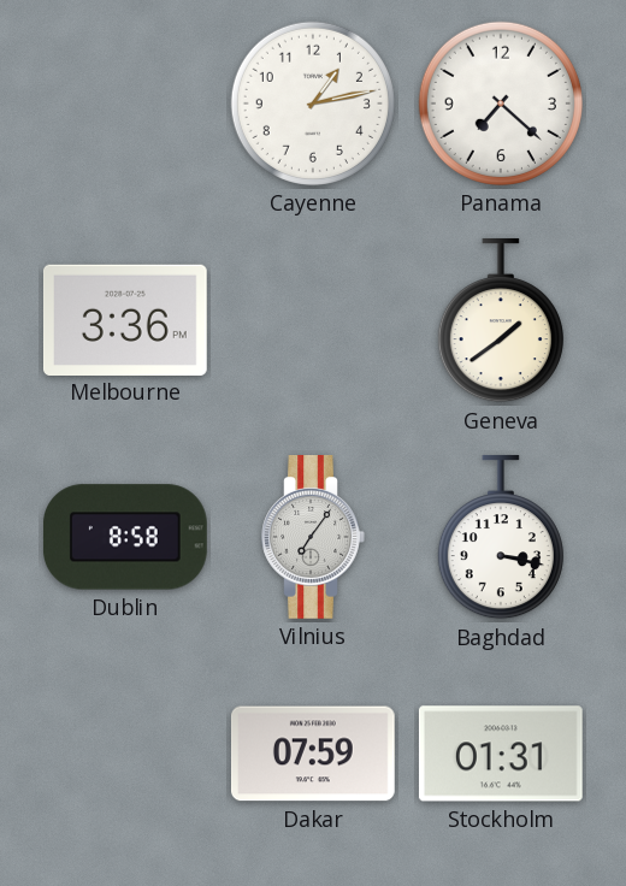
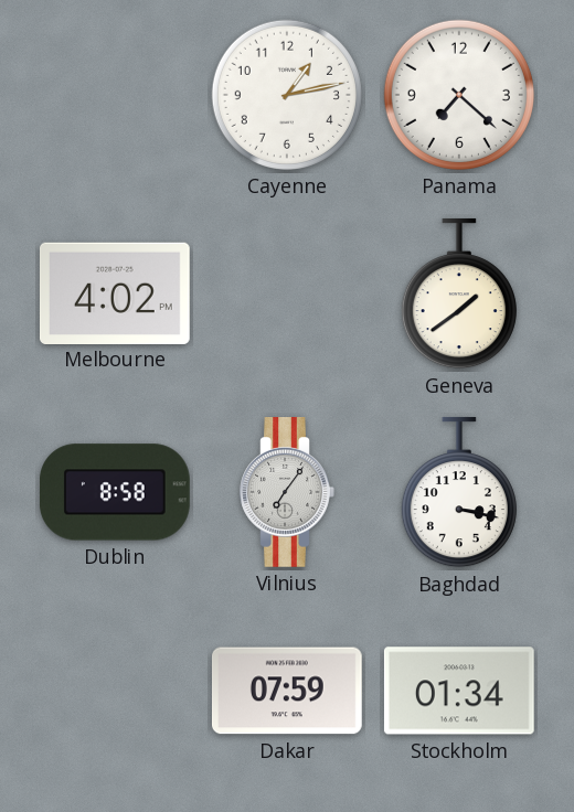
Melbourne: 3:36 -> 4:02 (115, 292)
Stockholm: 01:31 -> 01:34 (459, 691)
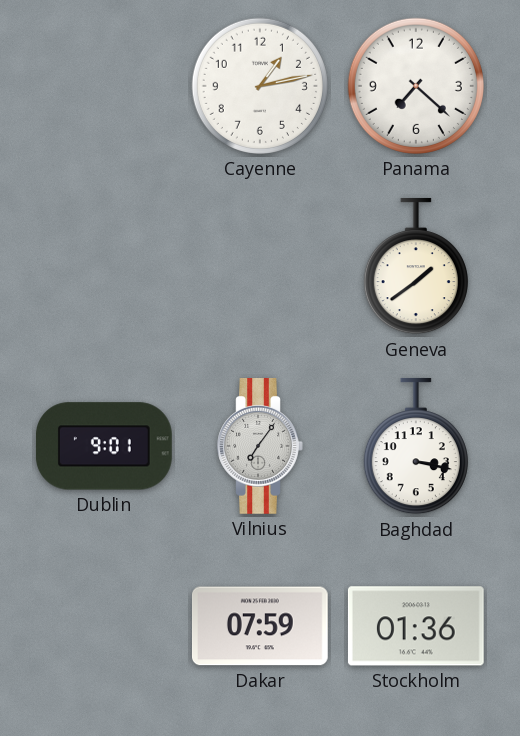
Melbourne: 4:02 -> none (115, 292)
Dublin: 8:58 -> 9:01 (104, 446)
Stockholm: 01:34 -> 01:36 (416, 626)
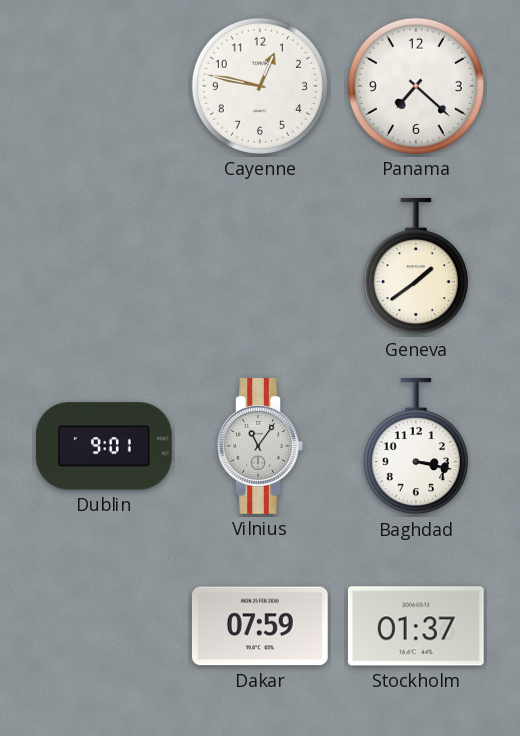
Cayenne: 1:13 -> 12:47 (260, 86)
Vilnius: 7:06 -> 11:06 (260, 447)
Stockholm: 01:36 -> 01:37 (416, 626)
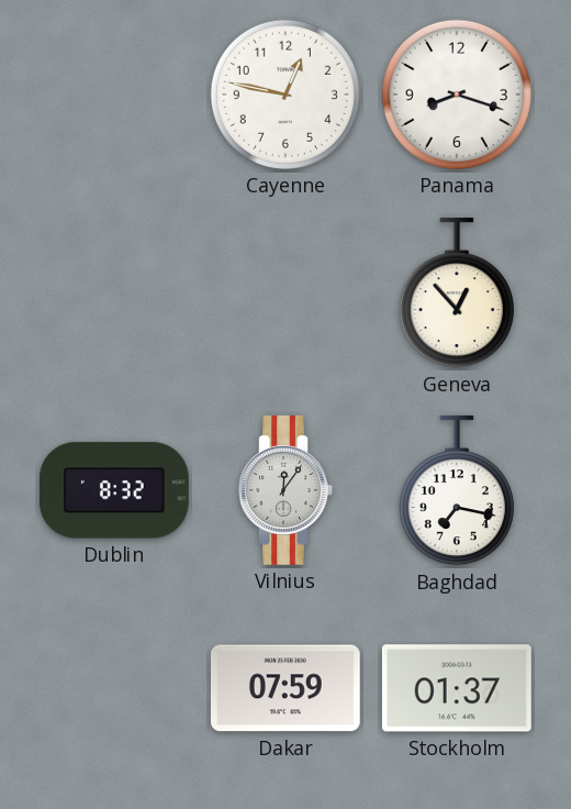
Panama: 7:22 -> 8:18 (457, 95)
Geneva: 1:39 -> 12:53 (457, 292)
Dublin: 9:01 -> 8:32 (114, 490)
Vilnius: 11:06 -> 12:06 (285, 491)
Baghdad: 3:17 -> 7:17 (457, 490)
